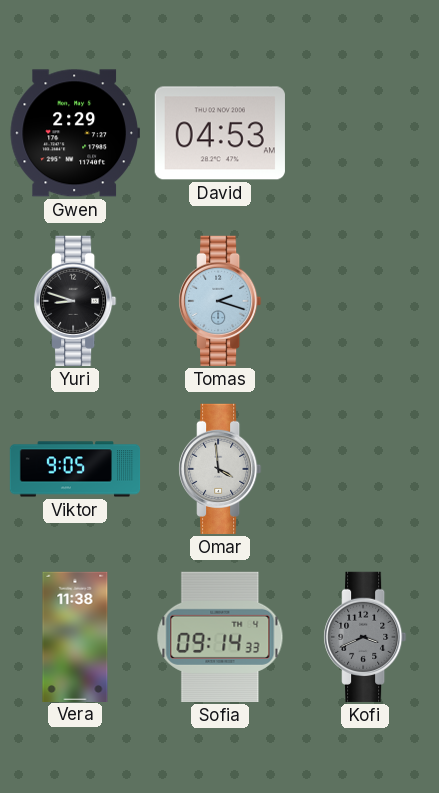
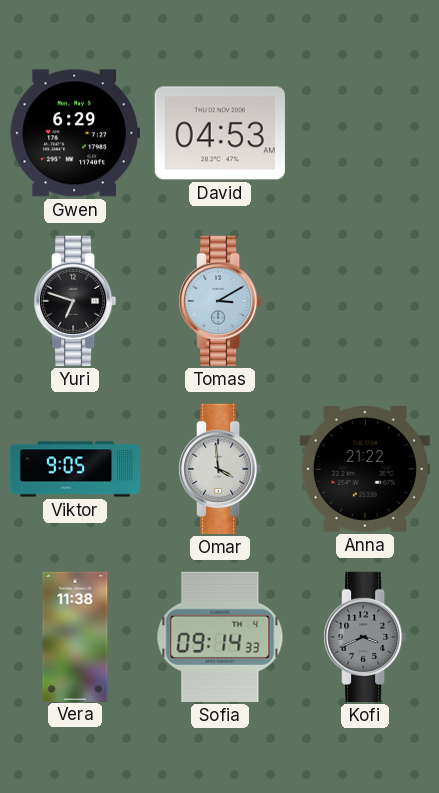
Gwen: 2:29 -> 6:29 (75, 133)
Yuri: 8:48 -> 6:48 (75, 301)
Tomas: 2:18 -> 3:10 (220, 301)
Anna: none -> 21:22 (365, 469)
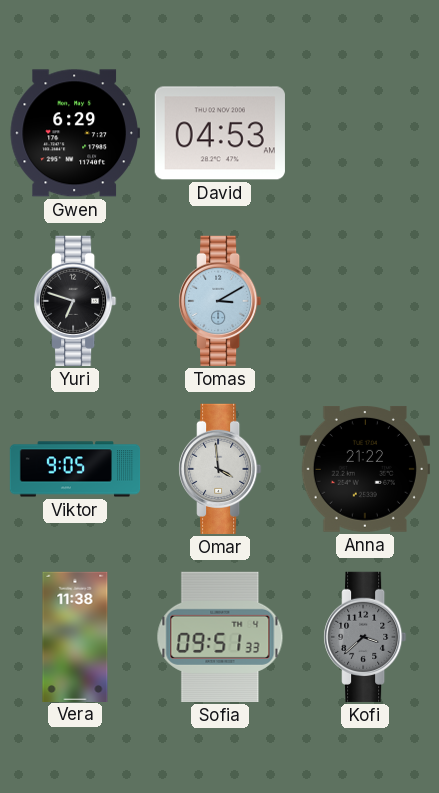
Sofia: 09:14 -> 09:51 (220, 637)
Kofi: 3:41 -> 3:38 (365, 637)
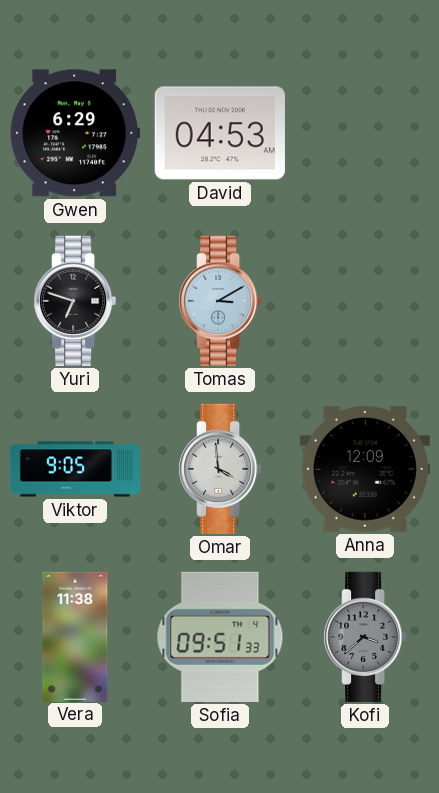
Anna: 21:22 -> 12:09 (365, 469)
